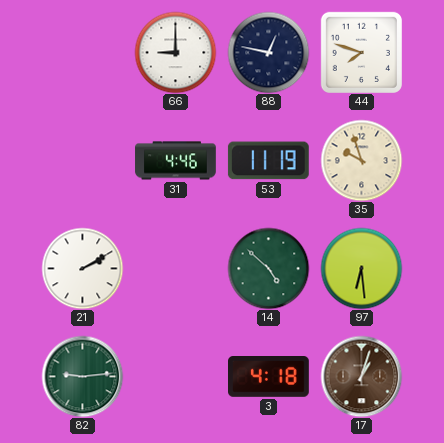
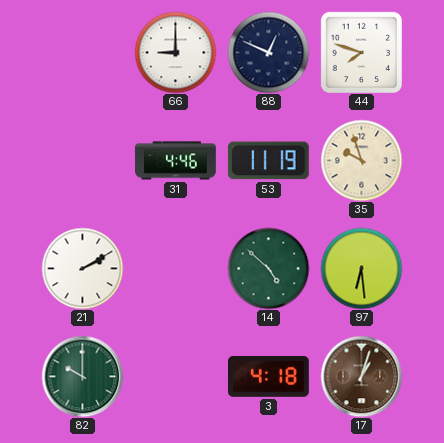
88: 12:47 -> 12:49 (268, 52)
82: 9:14 -> 10:00 (82, 376)
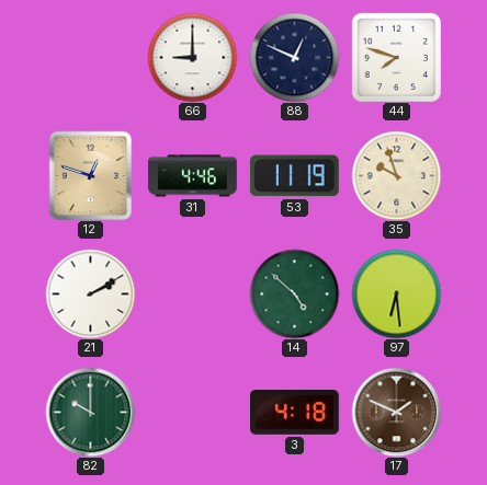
12: none -> 12:48 (91, 175)
17: 1:03 -> 1:49 (396, 412)
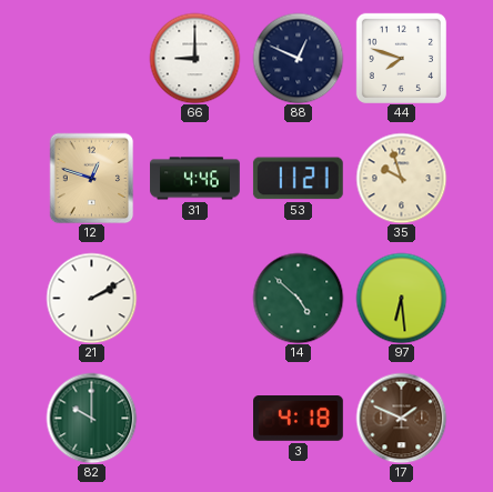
53: 11:19 -> 11:21 (298, 179)
